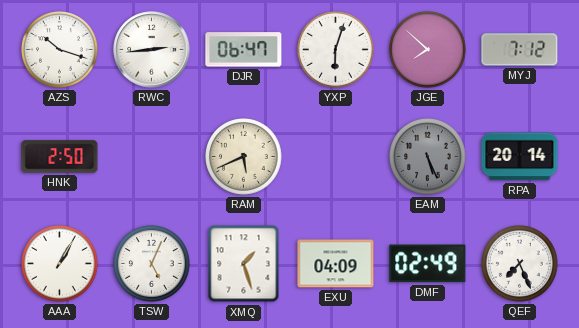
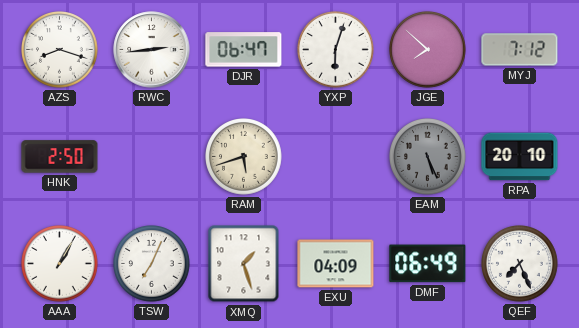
AZS: 10:18 -> 8:18 (60, 50)
RAM: 5:41 -> 5:42 (244, 157)
RPA: 20:14 -> 20:10 (520, 157)
TSW: 5:04 -> 7:04 (152, 264)
DMF: 02:49 -> 06:49 (428, 264)
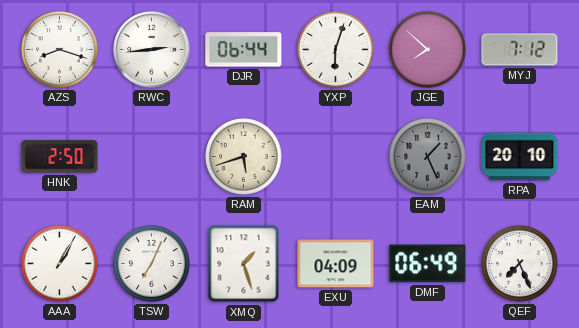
DJR: 06:47 -> 06:44 (244, 50)
EAM: 5:26 -> 1:26 (428, 157)
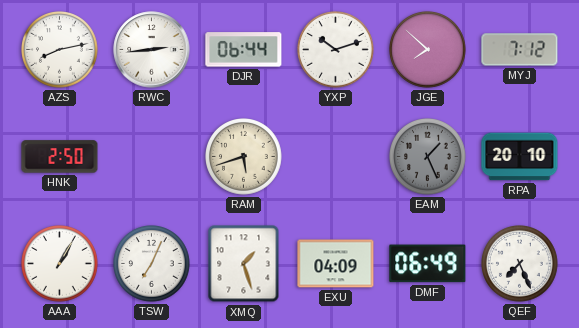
AZS: 8:18 -> 8:13 (60, 50)
YXP: 6:03 -> 10:12 (336, 50)
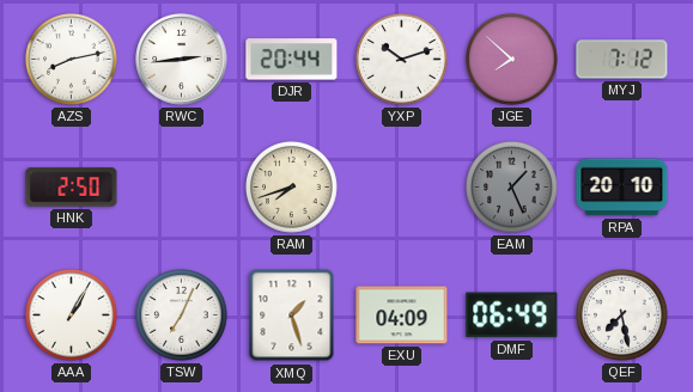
DJR: 06:44 -> 20:44 (292, 60)
RAM: 5:42 -> 7:42 (292, 188)
QEF: 7:26 -> 7:28 (622, 316)
